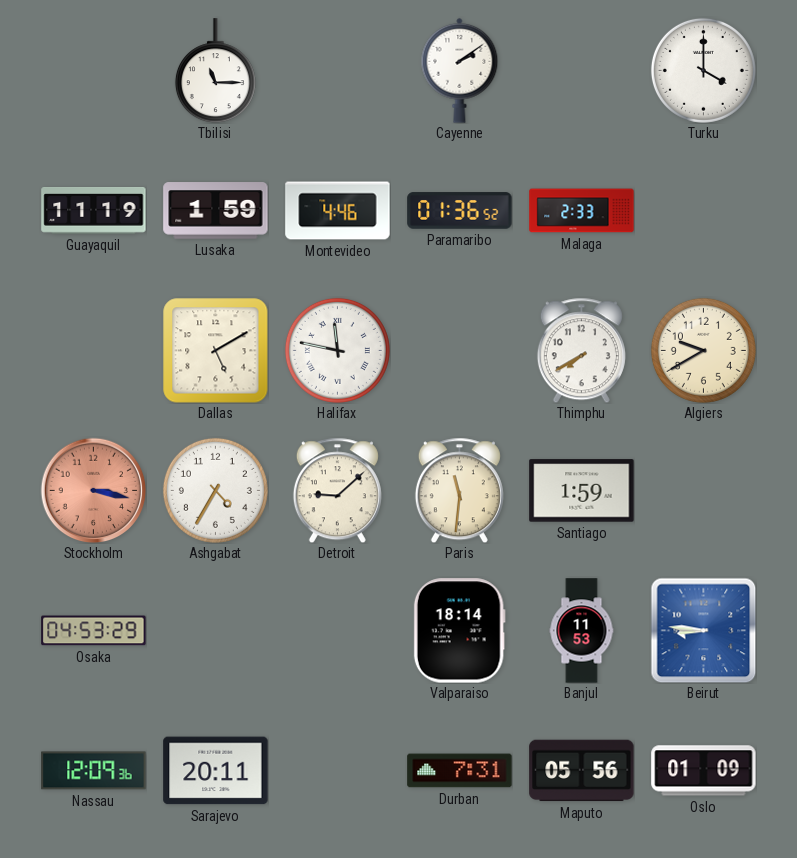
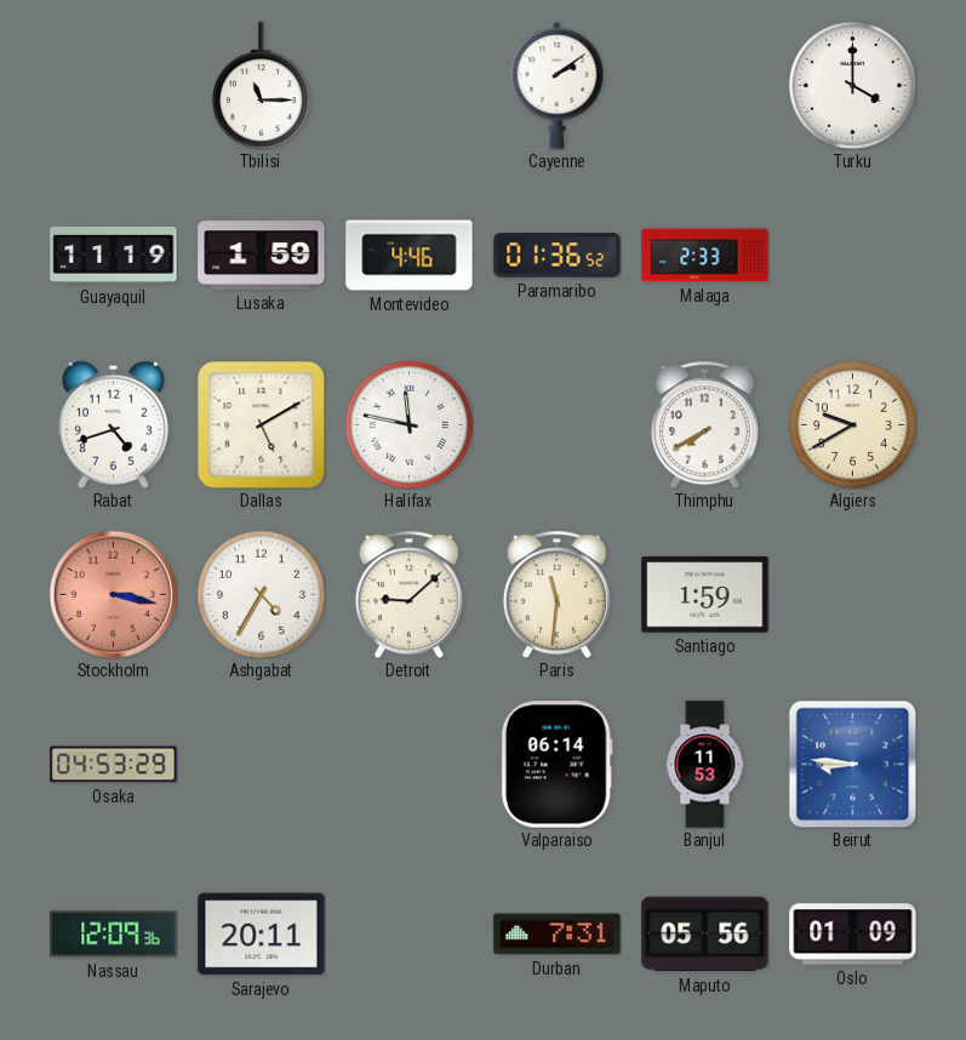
Rabat: none -> 4:42 (113, 424)
Valparaiso: 18:14 -> 06:14 (556, 765)
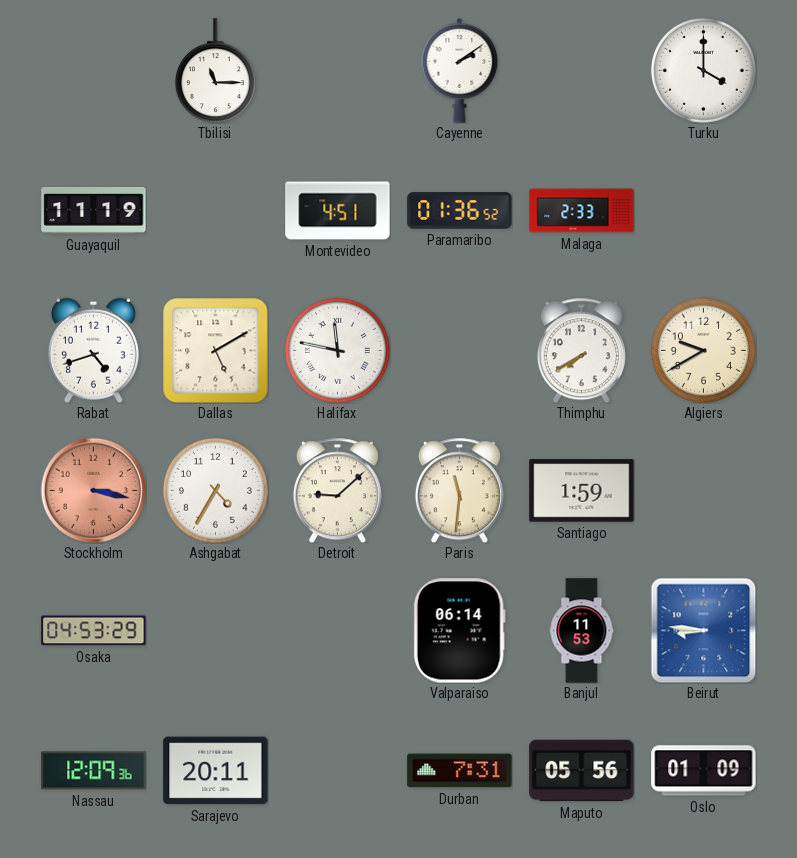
Lusaka: 1:59 -> none (262, 256)
Montevideo: 4:46 -> 4:51 (338, 211)
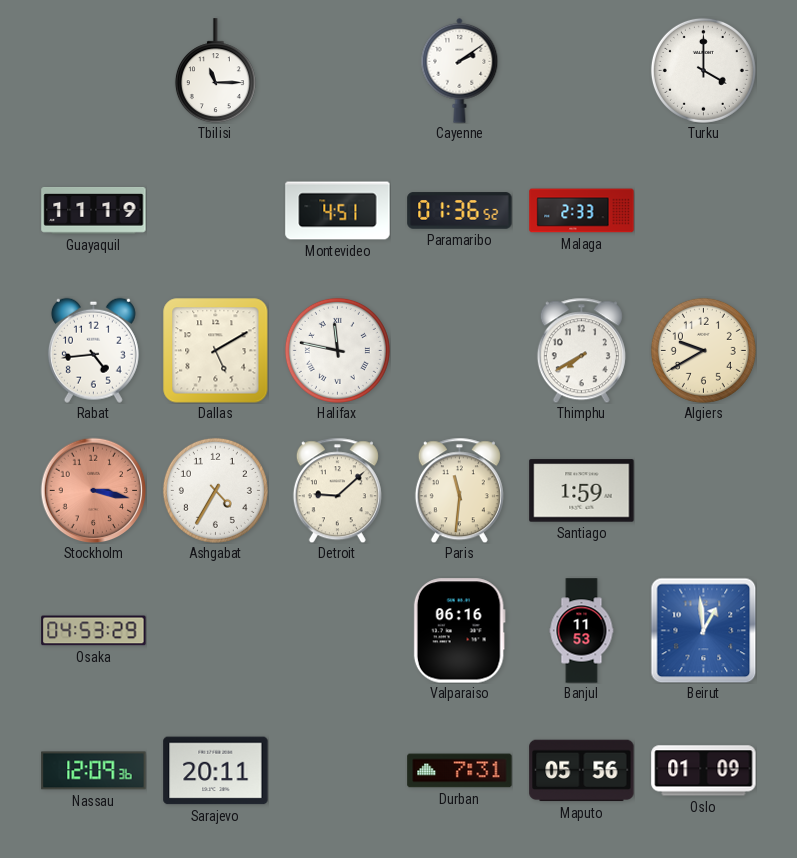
Rabat: 4:42 -> 4:44 (93, 350)
Valparaiso: 06:14 -> 06:16 (459, 631)
Beirut: 8:46 -> 12:59 (703, 630)
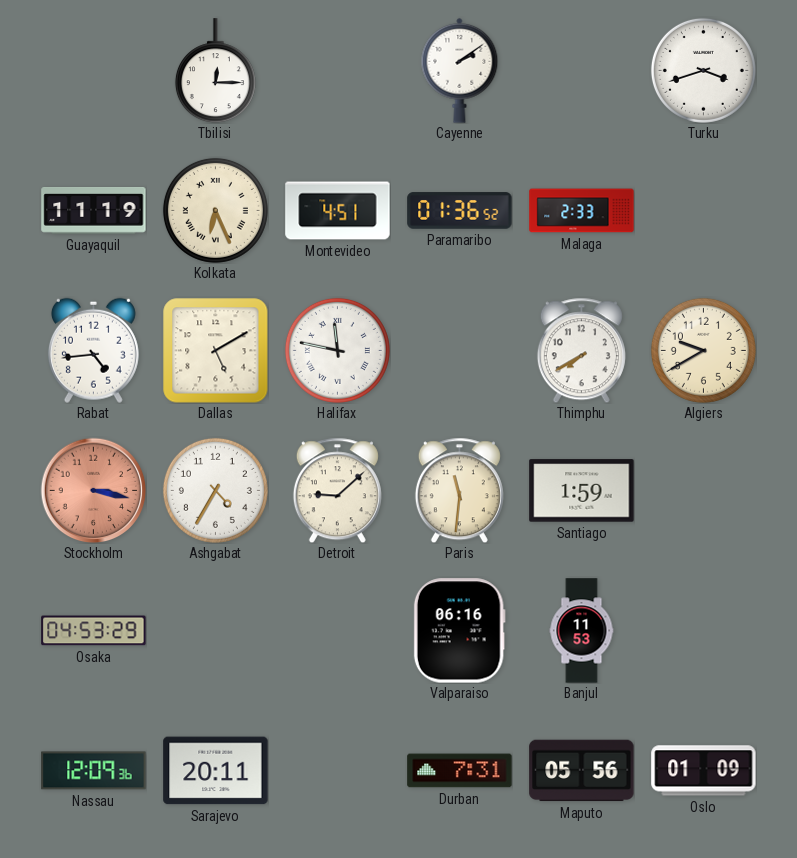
Tbilisi: 11:15 -> 12:15 (215, 71)
Turku: 4:00 -> 3:42 (703, 70)
Kolkata: none -> 6:26 (215, 210)
Beirut: 12:59 -> none (703, 630)
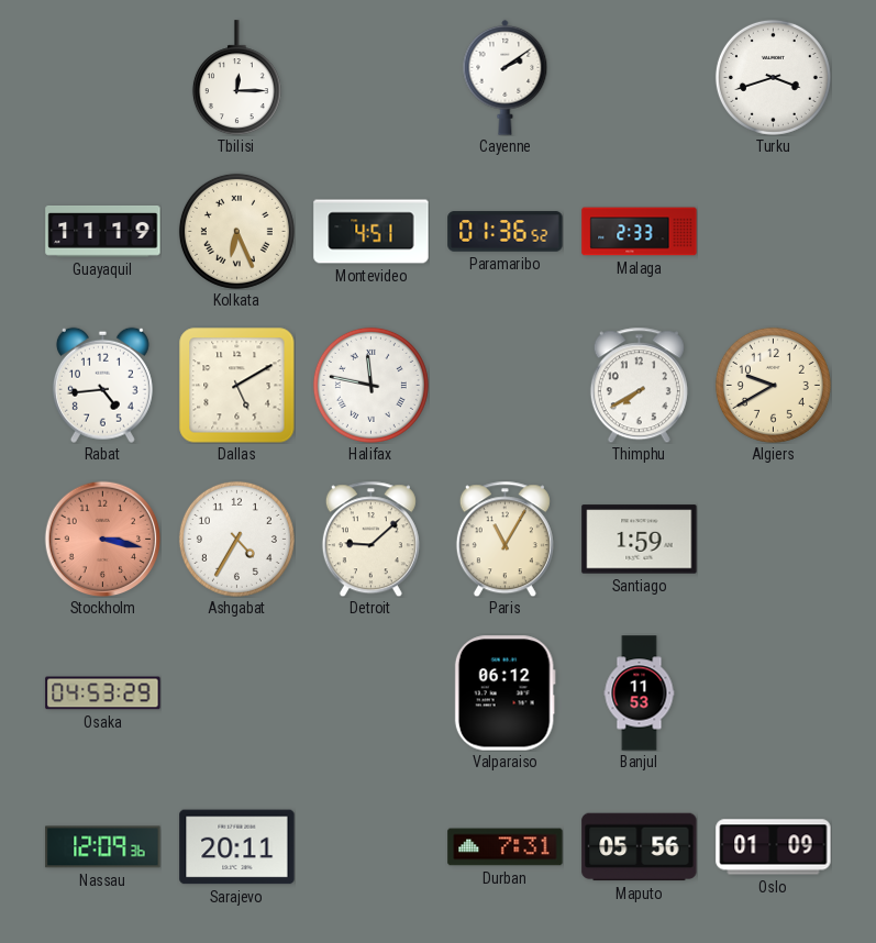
Paris: 11:31 -> 11:05 (504, 539)
Valparaiso: 06:16 -> 06:12 (504, 694)
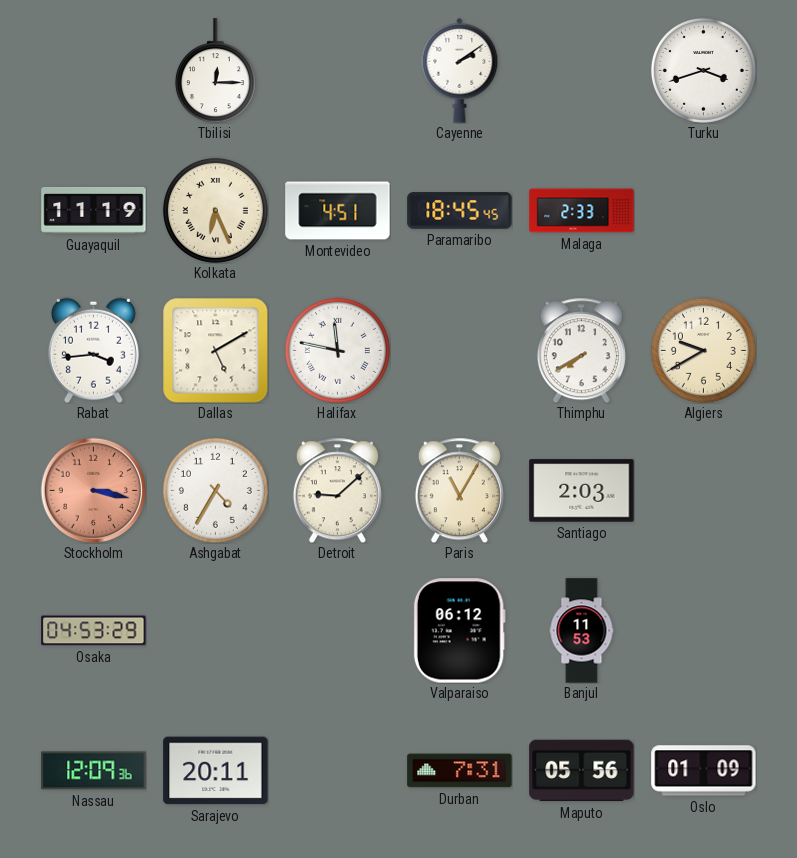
Paramaribo: 01:36 -> 18:45 (460, 211)
Rabat: 4:44 -> 3:44 (93, 350)
Santiago: 1:59 -> 2:03 (582, 491)
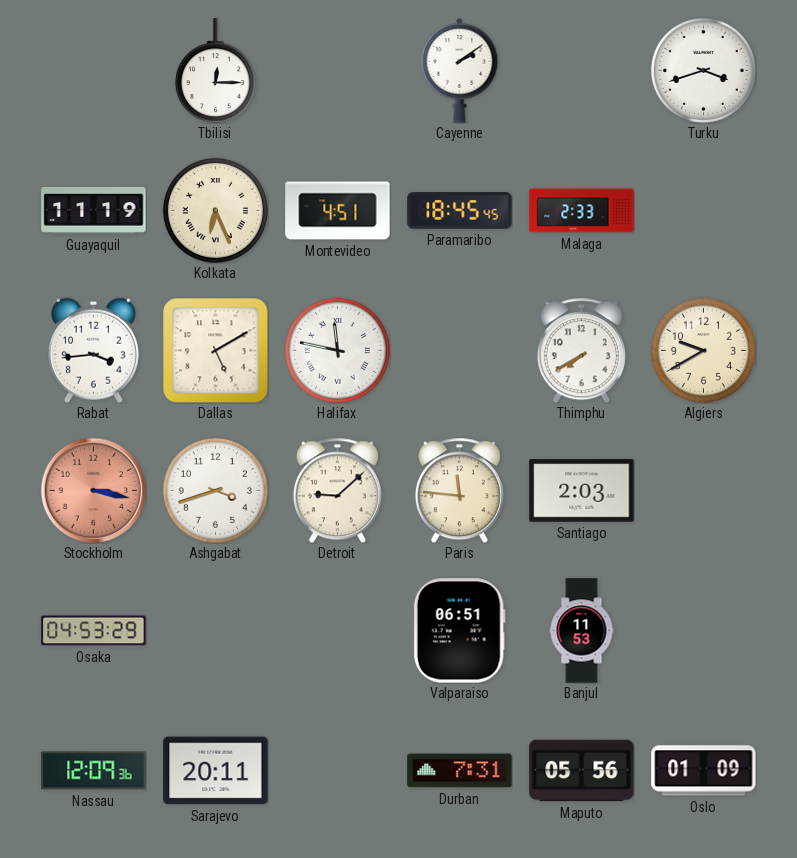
Ashgabat: 4:35 -> 3:42 (215, 490)
Paris: 11:05 -> 11:46 (459, 490)
Valparaiso: 06:12 -> 06:51 (459, 631)
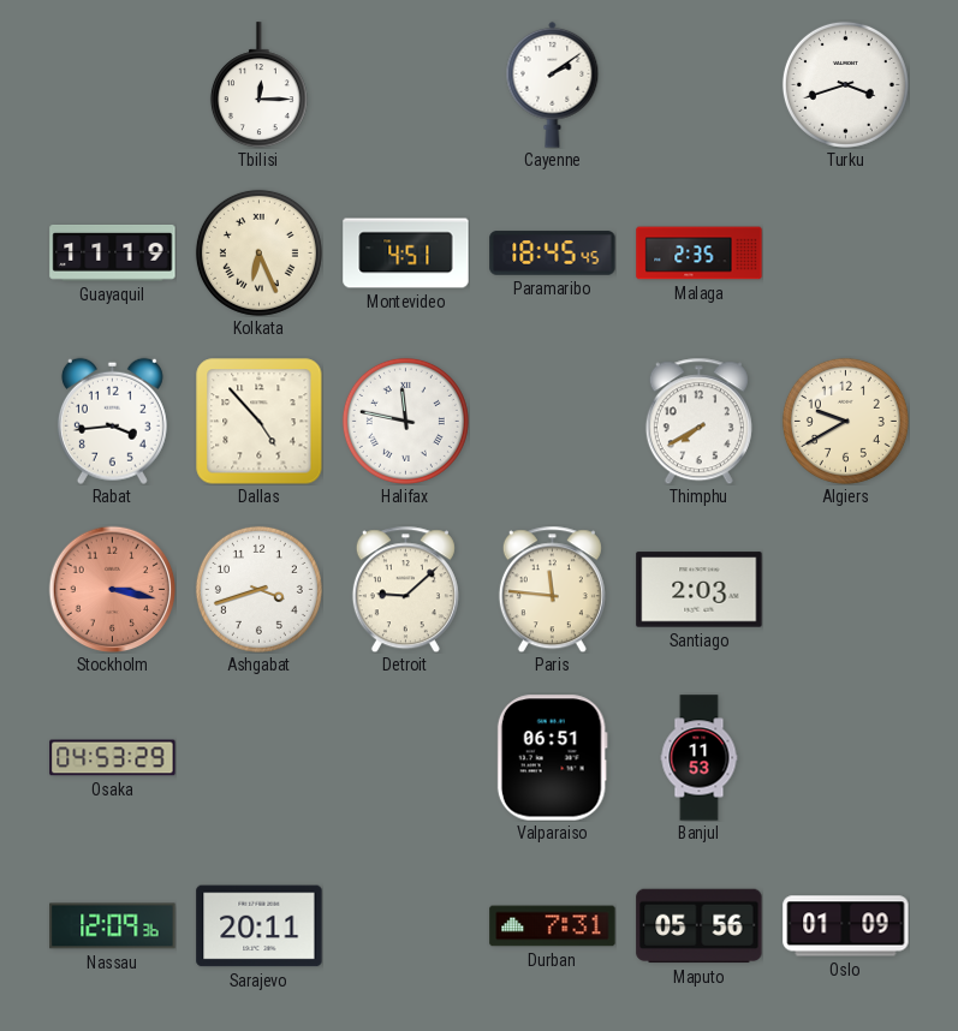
Malaga: 2:33 -> 2:35 (700, 254)
Dallas: 5:10 -> 4:53 (258, 421)
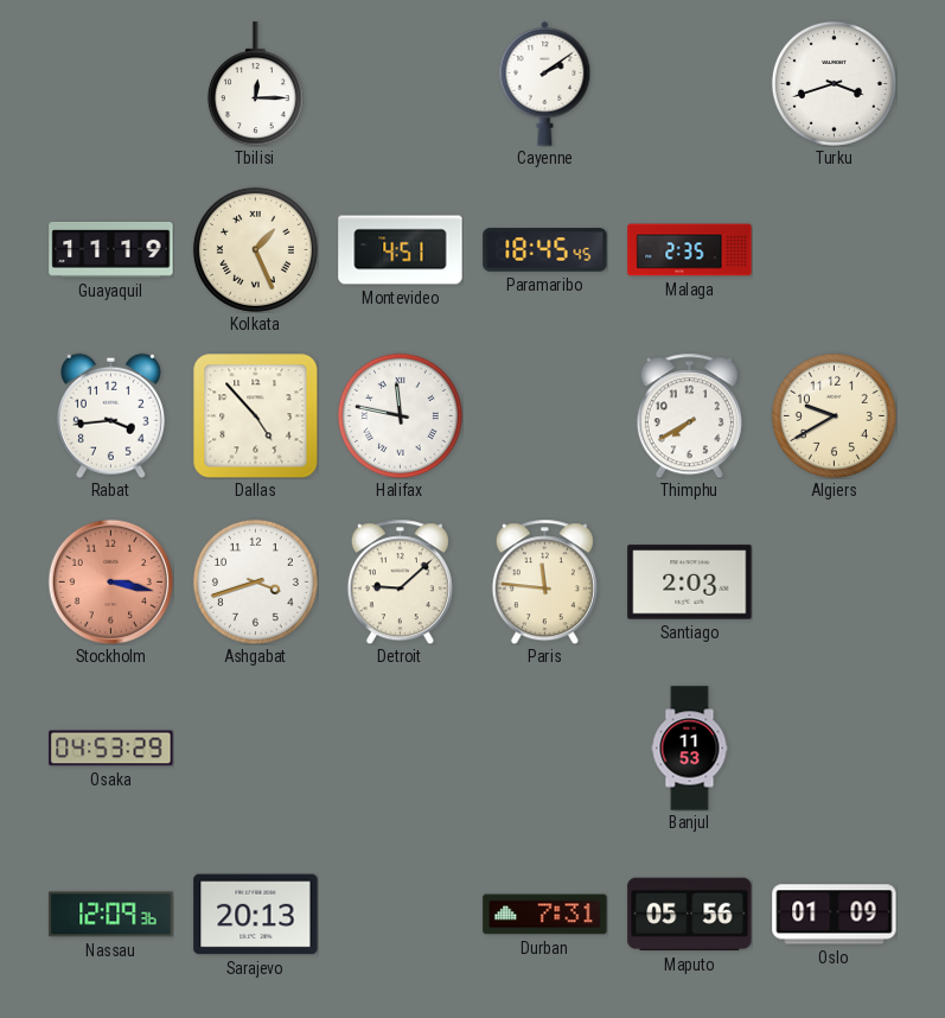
Kolkata: 6:26 -> 1:26 (255, 249)
Valparaiso: 06:51 -> none (552, 758)
Sarajevo: 20:11 -> 20:13 (256, 915)
